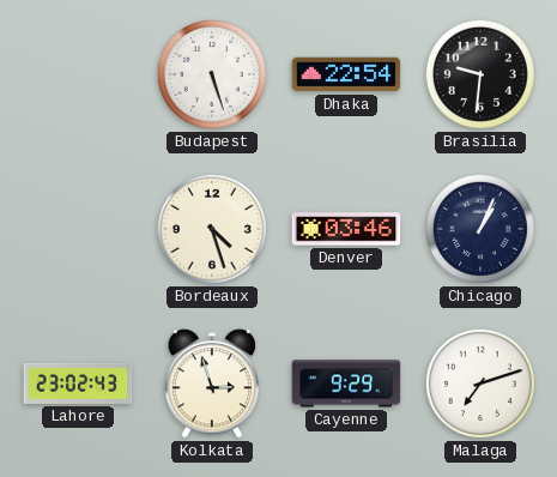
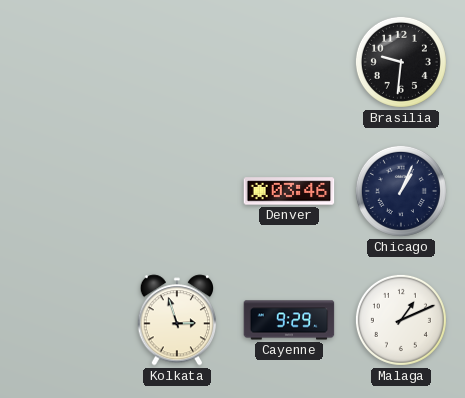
Budapest: 5:27 -> none (212, 74)
Dhaka: 22:54 -> none (346, 74)
Bordeaux: 4:27 -> none (212, 229)
Lahore: 23:02 -> none (78, 384)
Malaga: 7:12 -> 1:11 (401, 320)
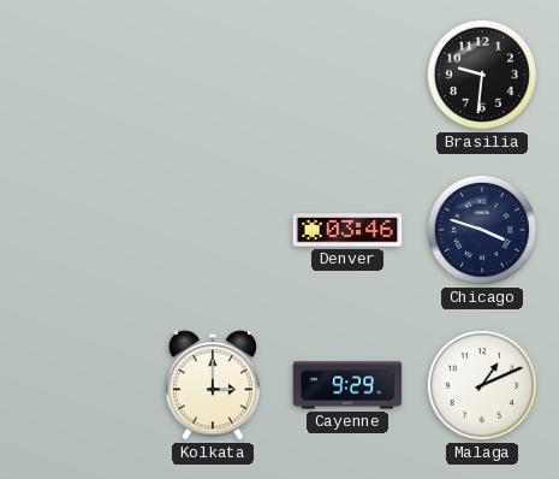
Chicago: 1:04 -> 3:48 (482, 230)
Kolkata: 2:57 -> 3:00 (212, 385)
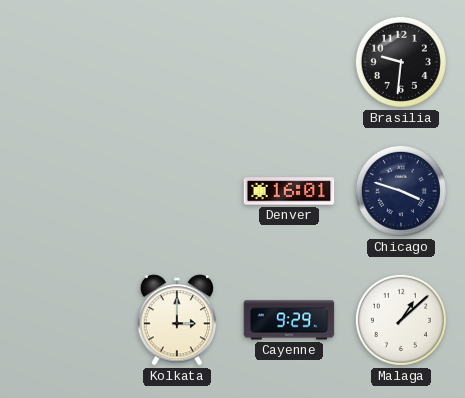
Denver: 03:46 -> 16:01 (289, 191)
Malaga: 1:11 -> 1:08 (401, 320)
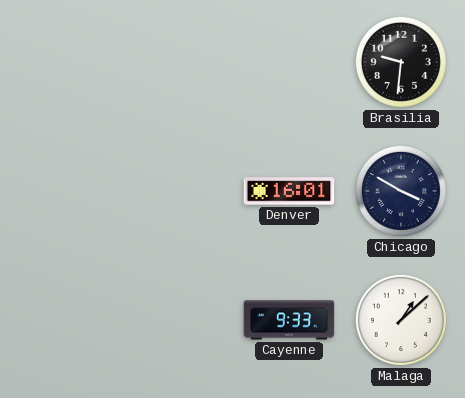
Chicago: 3:48 -> 3:50 (401, 191)
Kolkata: 3:00 -> none (176, 320)
Cayenne: 9:29 -> 9:33 (289, 320)
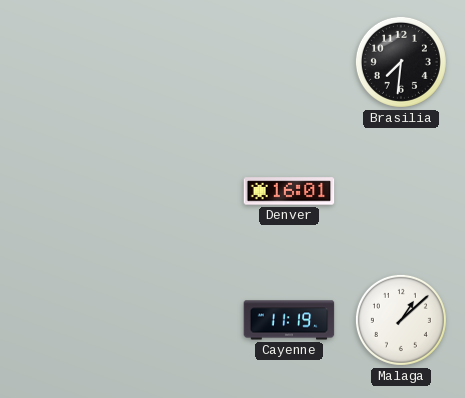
Brasilia: 9:31 -> 7:31 (401, 62)
Chicago: 3:50 -> none (401, 191)
Cayenne: 9:33 -> 11:19 (289, 320)
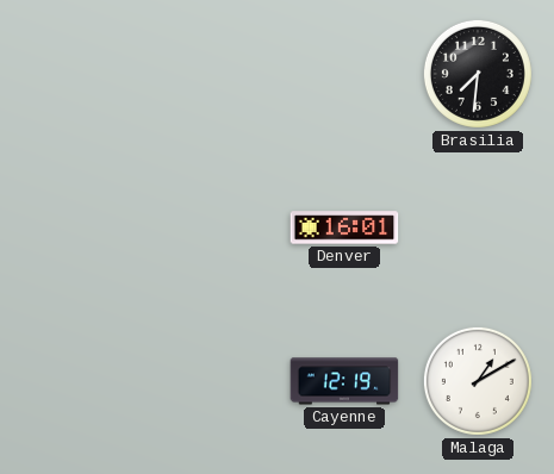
Cayenne: 11:19 -> 12:19 (344, 381)
Malaga: 1:08 -> 1:10 (478, 381)
